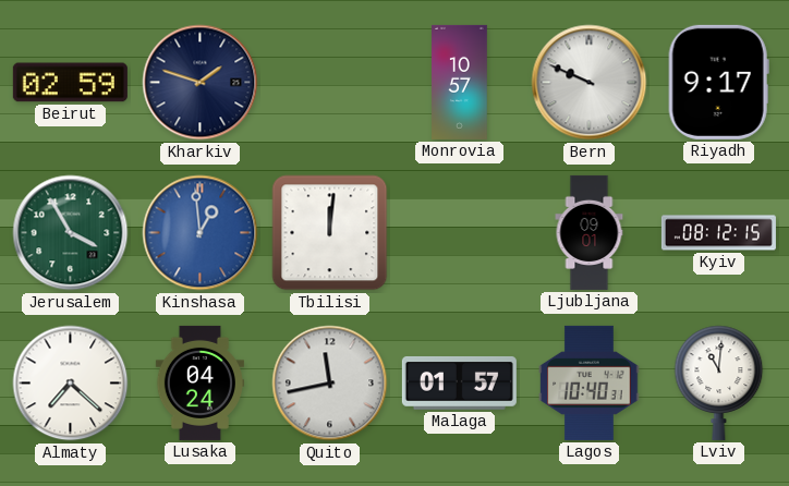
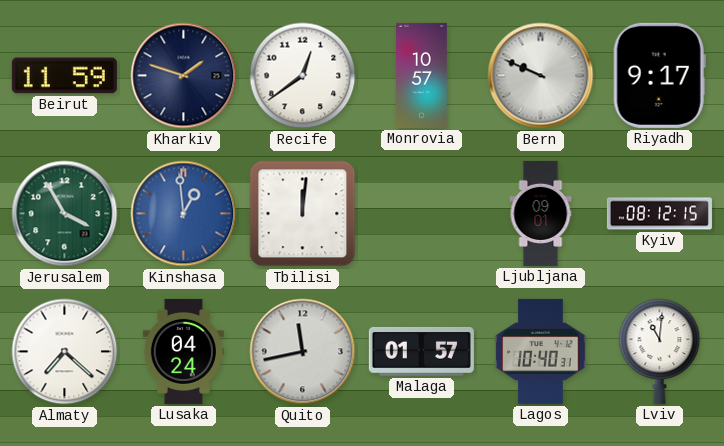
Beirut: 02:59 -> 11:59 (64, 76)
Recife: none -> 12:39 (303, 76)
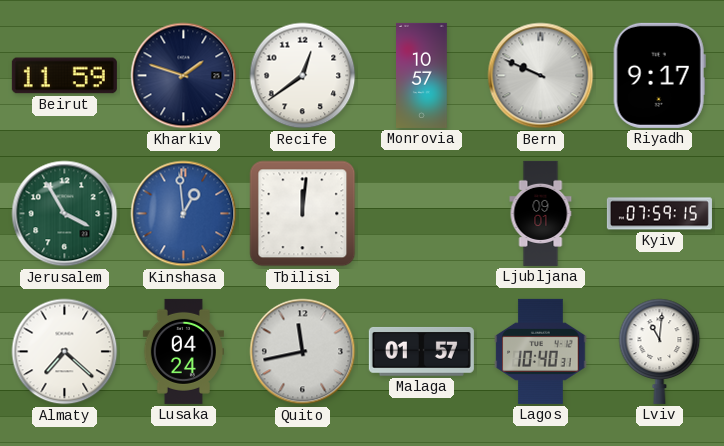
Kyiv: 08:12 -> 07:59 (659, 214)
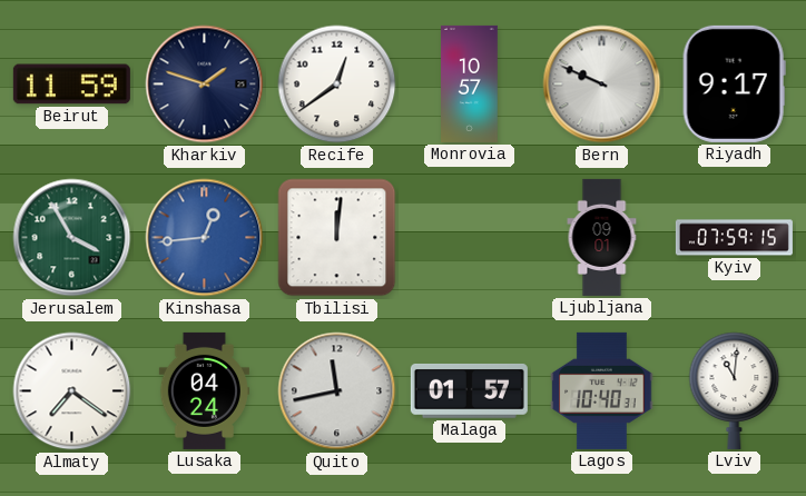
Kinshasa: 12:59 -> 12:44 (205, 238)
Almaty: 7:22 -> 7:21 (72, 391)
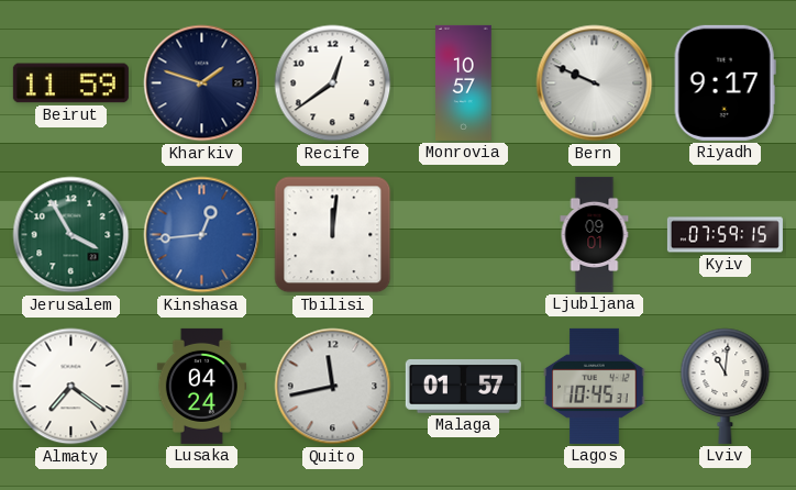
Lagos: 10:40 -> 10:45 (595, 386)
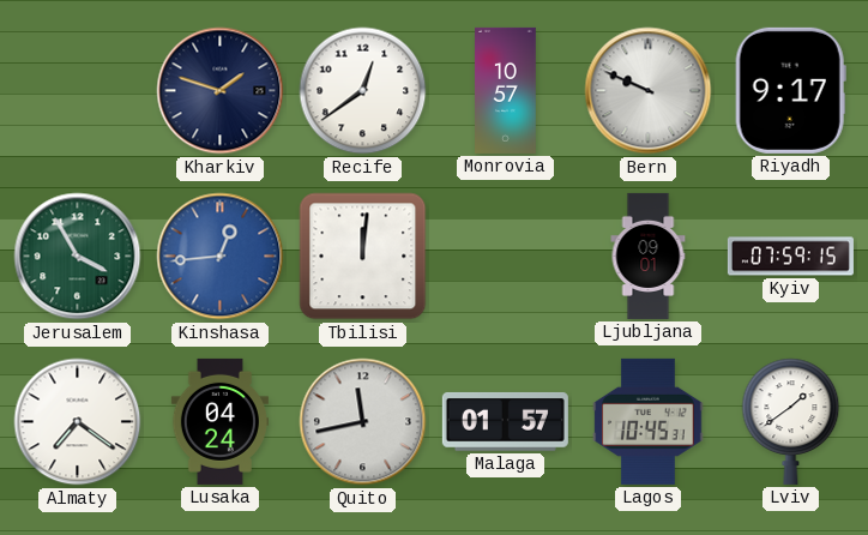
Beirut: 11:59 -> none (70, 83)
Lviv: 11:01 -> 1:39 (791, 421)
